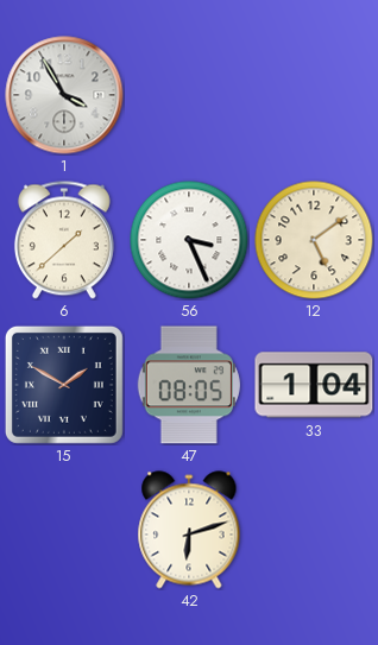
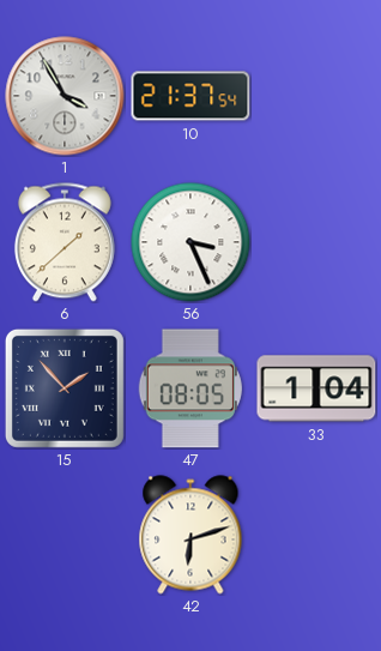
10: none -> 21:37 (190, 96)
12: 5:09 -> none (314, 240)
15: 1:50 -> 1:53 (65, 388)
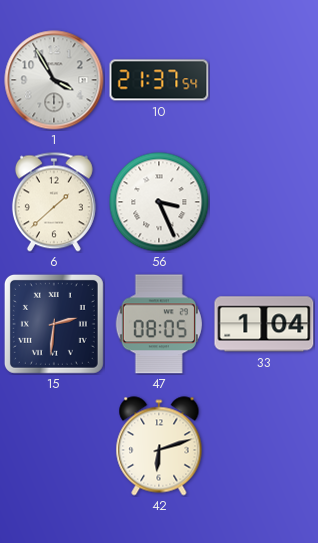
15: 1:53 -> 2:31 (54, 324)
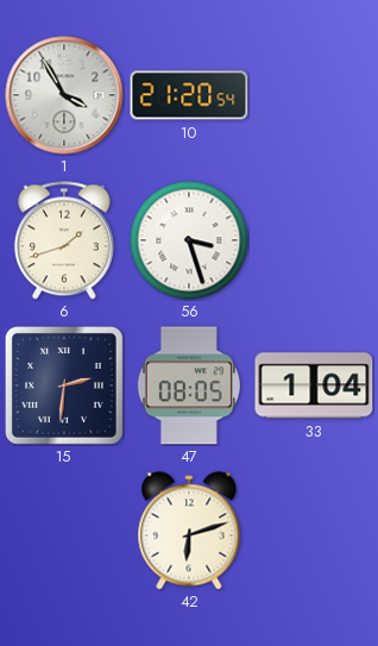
10: 21:37 -> 21:20 (189, 95)
6: 1:38 -> 1:42 (64, 240)
56: 3:26 -> 3:27 (189, 240)
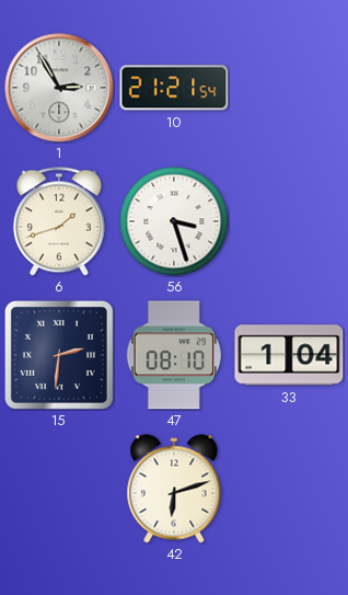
1: 3:55 -> 2:55 (59, 88)
10: 21:20 -> 21:21 (174, 88)
47: 08:05 -> 08:10 (174, 355)
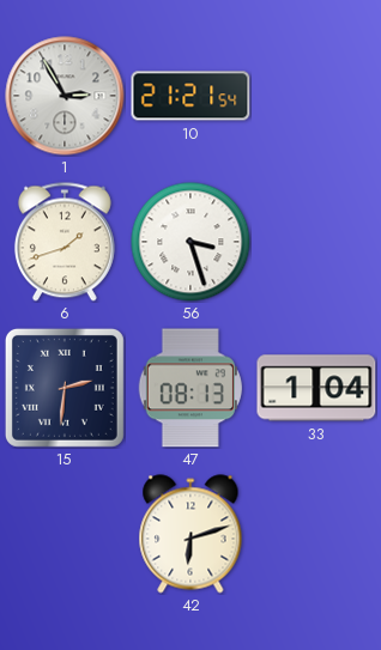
47: 08:10 -> 08:13 (190, 388)
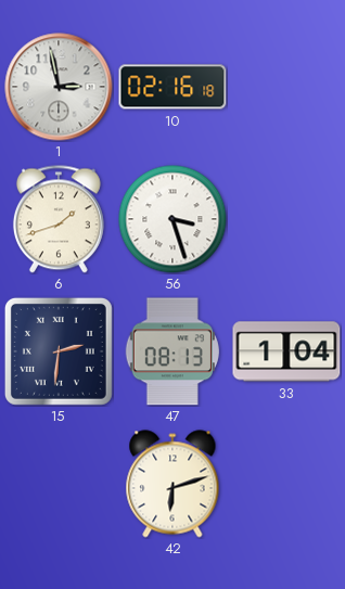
1: 2:55 -> 2:58 (59, 87)
10: 21:21 -> 02:16 (173, 87)
